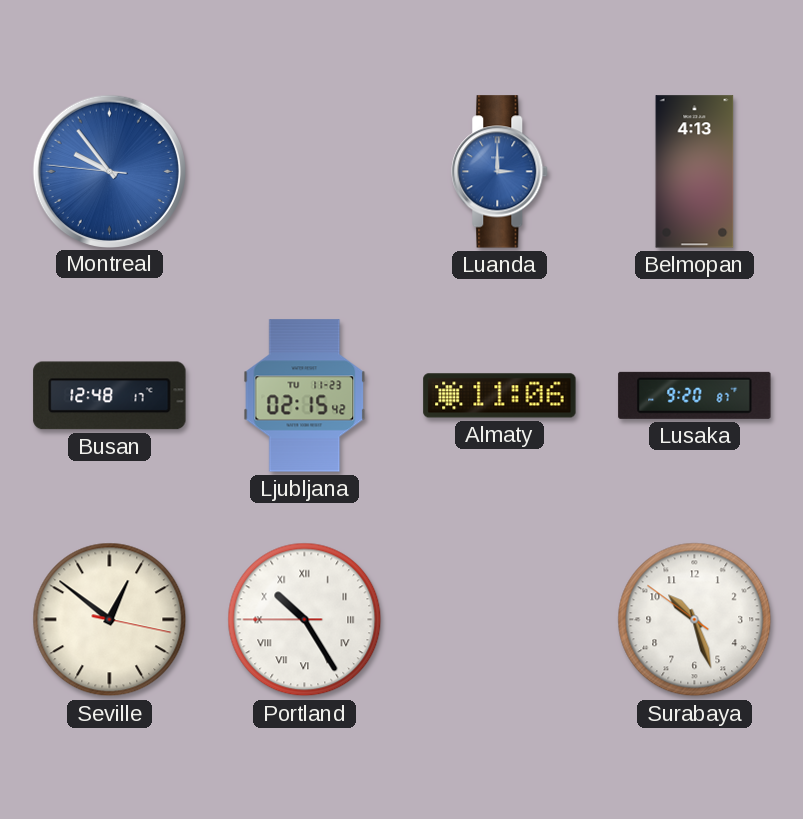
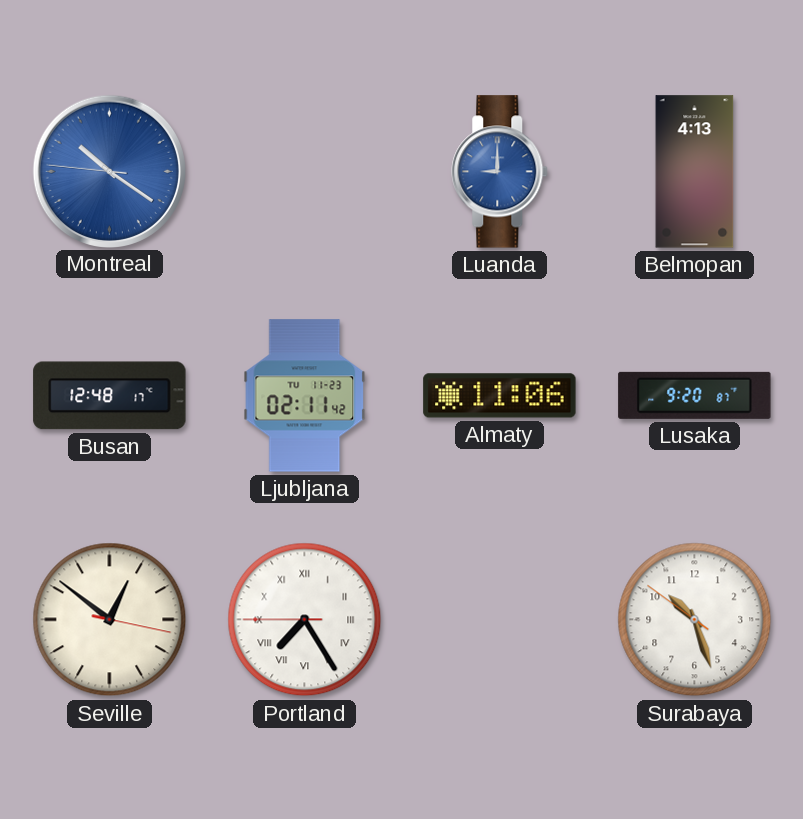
Montreal: 9:53 -> 10:20 (109, 171)
Luanda: 3:00 -> 9:00 (500, 172)
Ljubljana: 02:15 -> 02:11 (305, 396)
Portland: 10:24 -> 7:24 (305, 620)
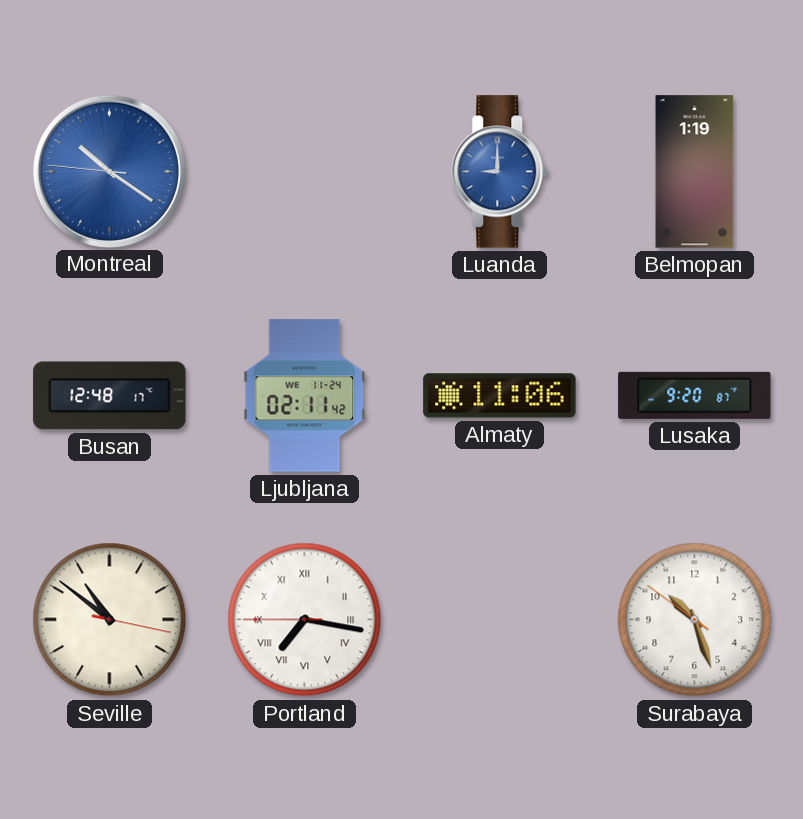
Belmopan: 4:13 -> 1:19 (695, 172)
Ljubljana date: TU 11-23 -> WE 11-24 (305, 396)
Seville: 12:51 -> 10:51 (110, 620)
Portland: 7:24 -> 7:16 (305, 620)
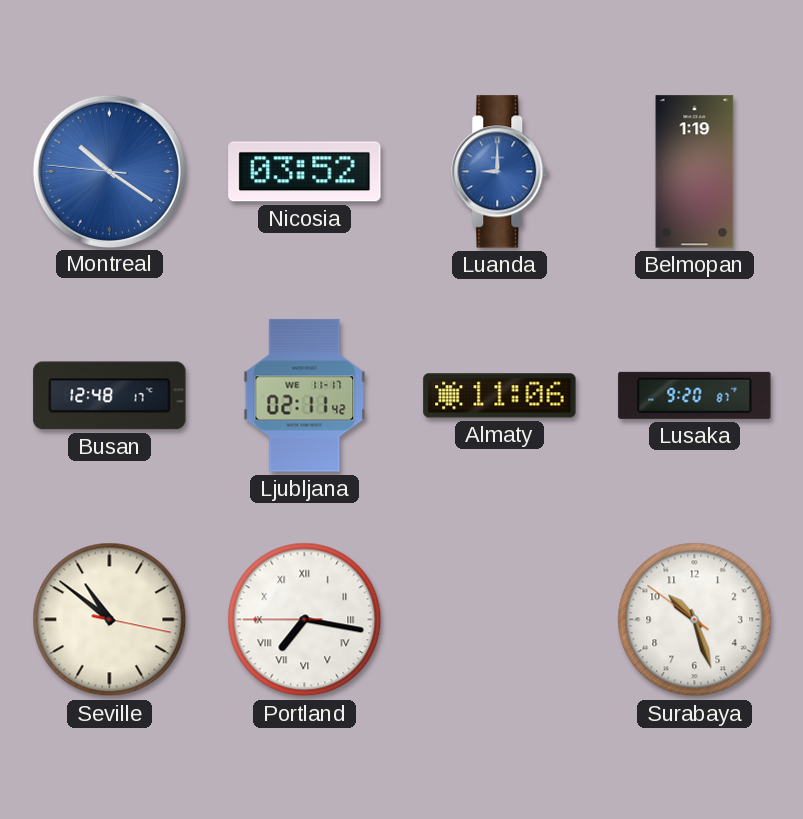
Nicosia: none -> 03:52 (305, 172)
Ljubljana date: WE 11-24 -> WE 11-17 (305, 396)
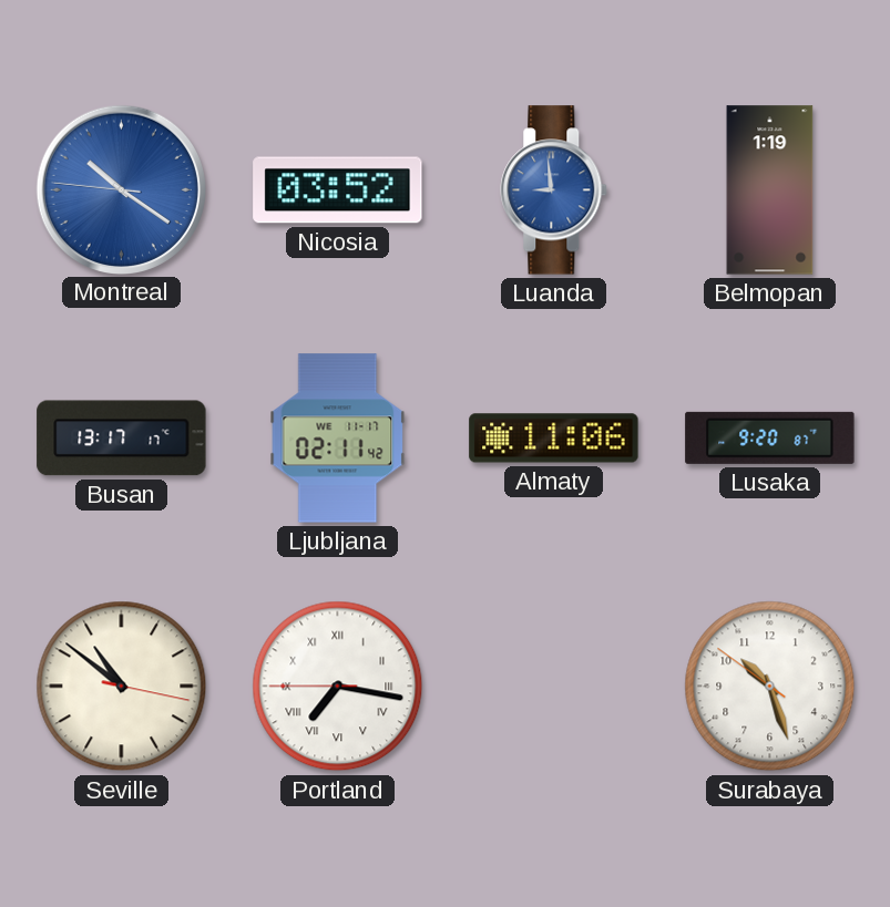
Luanda: 9:00 -> 8:59 (554, 190)
Busan: 12:48 -> 13:17 (122, 439)
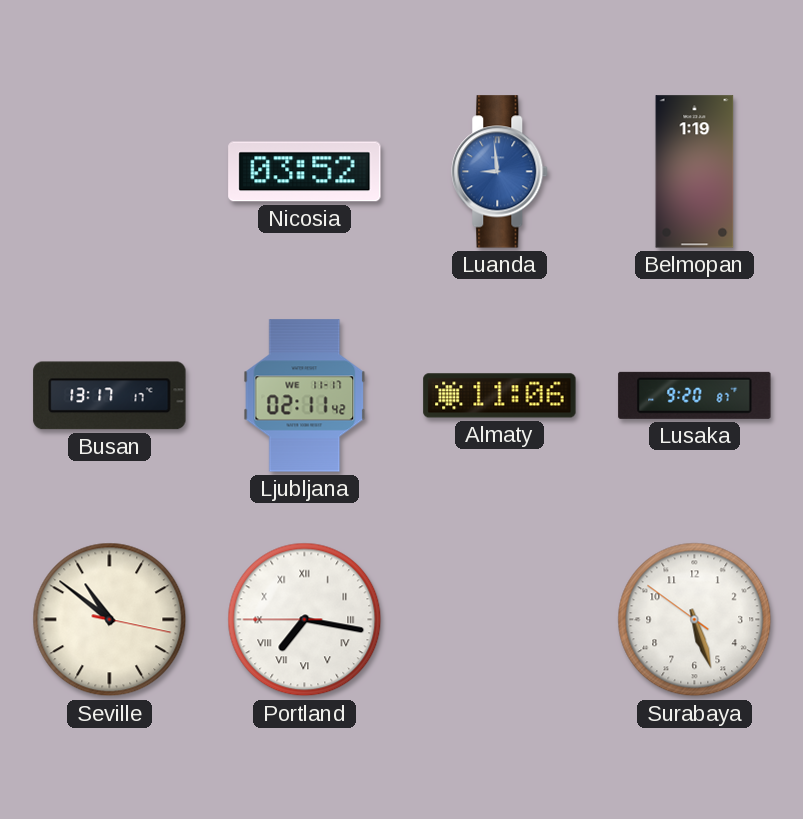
Montreal: 10:20 -> none (121, 189)
Surabaya: 10:26 -> 5:26 (695, 620)
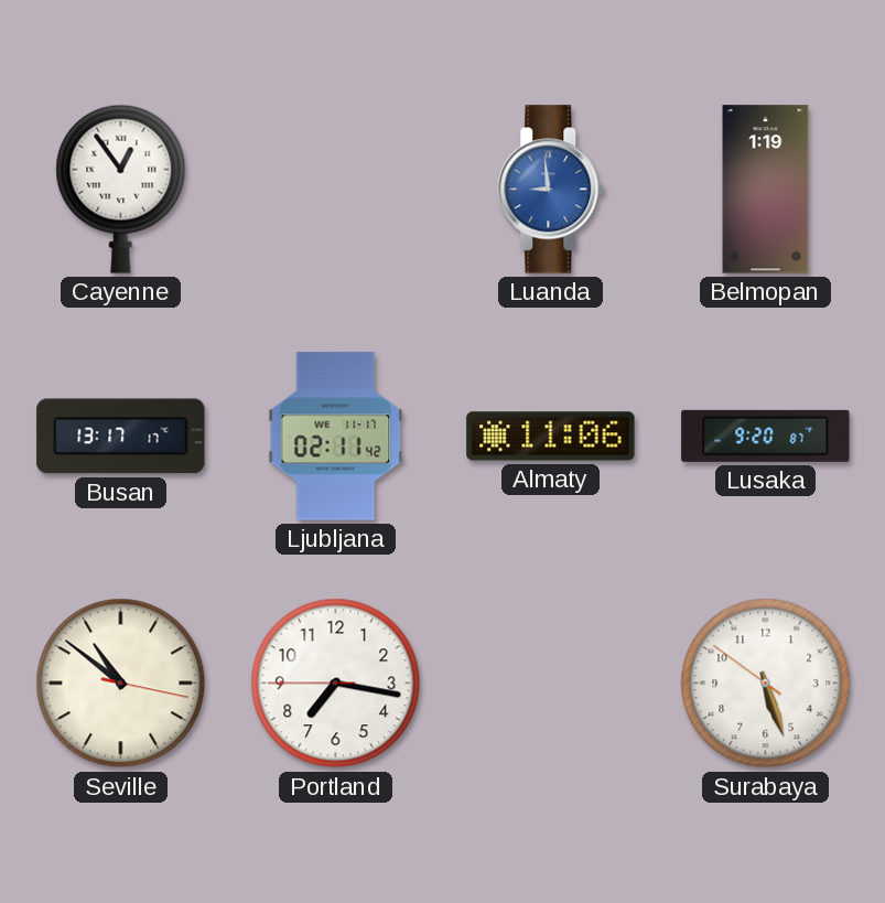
Cayenne: none -> 12:54 (121, 189)
Nicosia: 03:52 -> none (305, 172)
Portland numerals: Roman -> Arabic (336, 684)
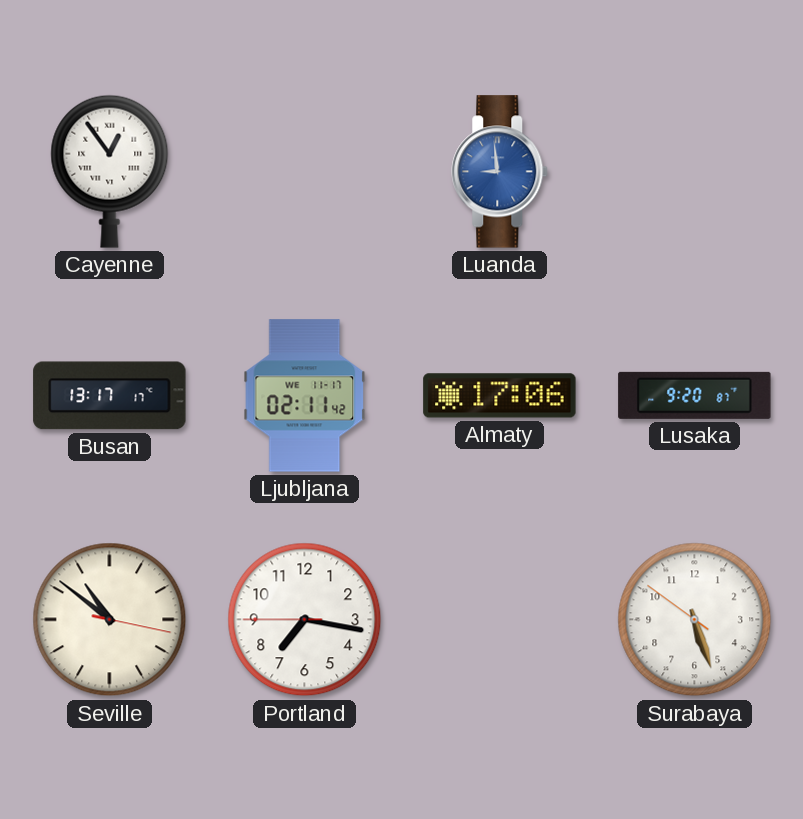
Belmopan: 1:19 -> none (766, 190)
Almaty: 11:06 -> 17:06 (500, 396)
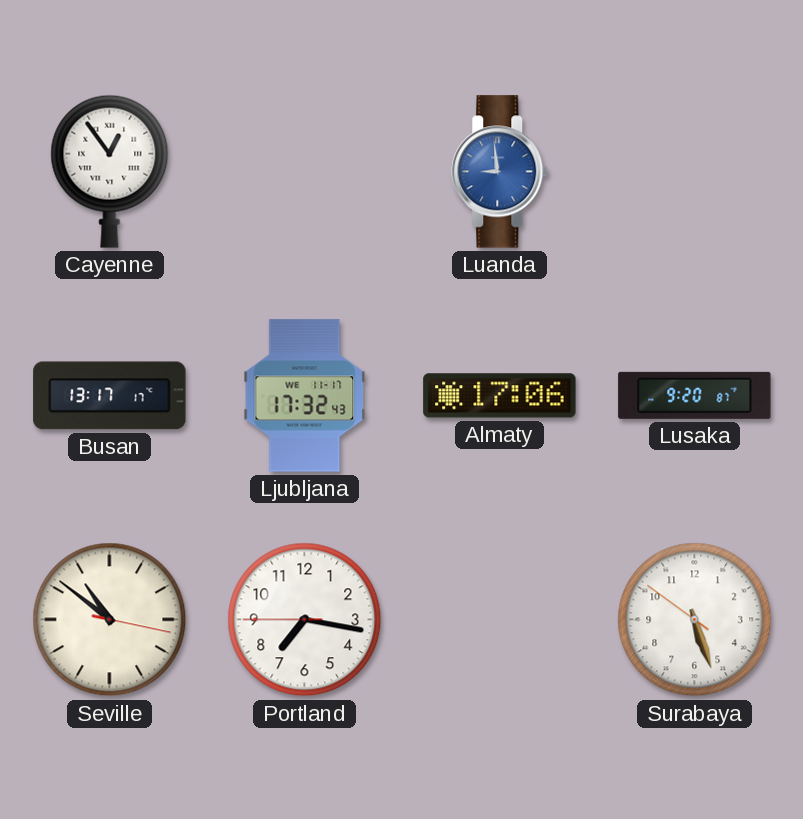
Ljubljana: 02:11 -> 17:32 (305, 396)
